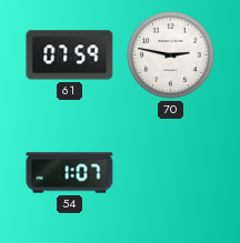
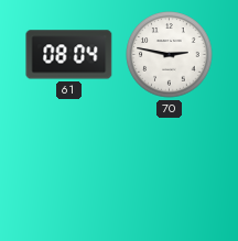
61: 07:59 -> 08:04 (69, 55)
54: 1:07 -> none (70, 173)
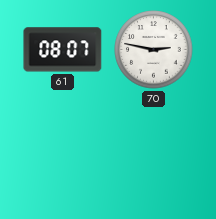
61: 08:04 -> 08:07 (63, 50)
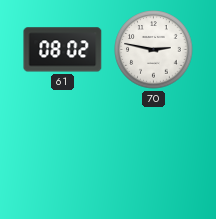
61: 08:07 -> 08:02 (63, 50)
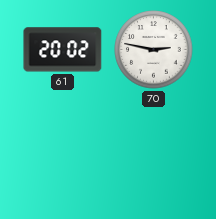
61: 08:02 -> 20:02 (63, 50)
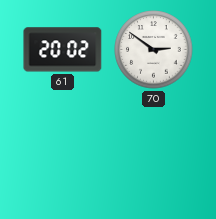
70: 2:47 -> 2:51 (154, 50)
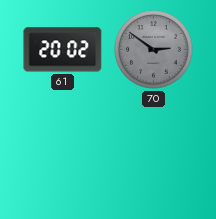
70 dial: white -> grey (154, 50)
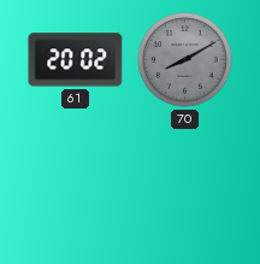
70: 2:51 -> 8:10 (185, 60)
